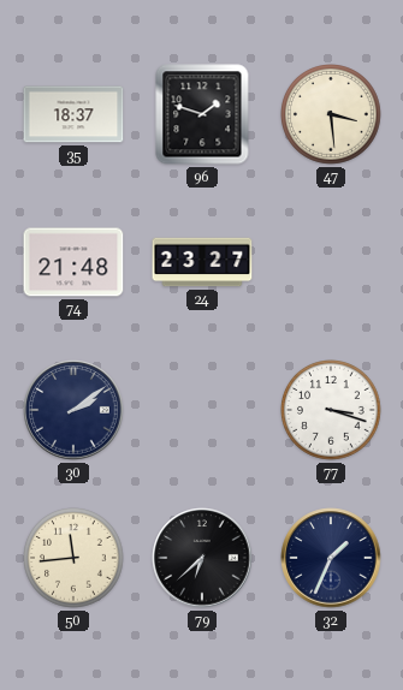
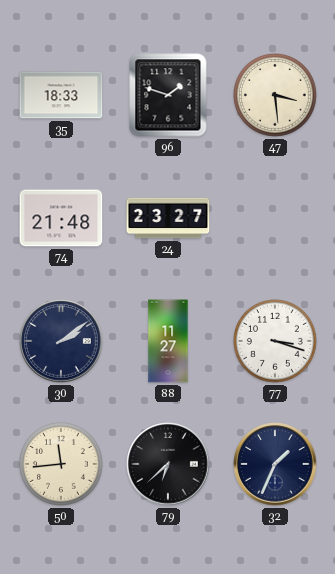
35: 18:37 -> 18:33 (61, 95)
88: none -> 11:27 (168, 341)
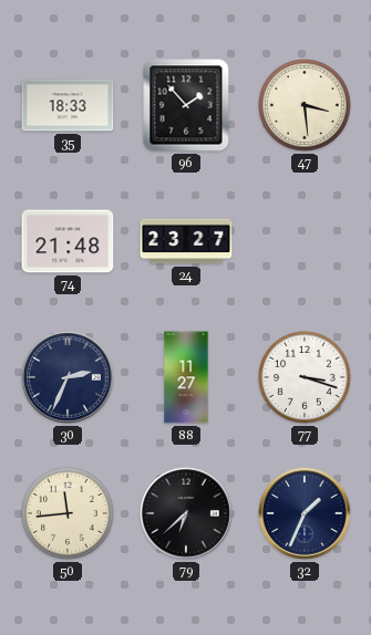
96: 1:48 -> 1:53 (186, 105)
30: 2:09 -> 2:34 (68, 377)
